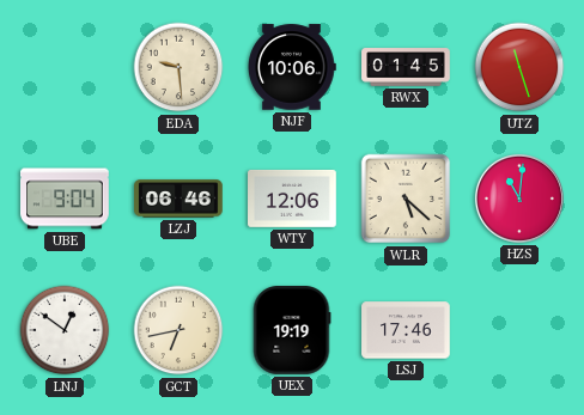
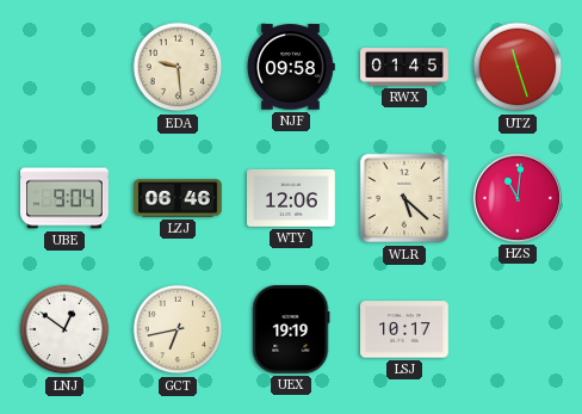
NJF: 10:06 -> 09:58 (291, 67)
LSJ: 17:46 -> 10:17 (404, 329)
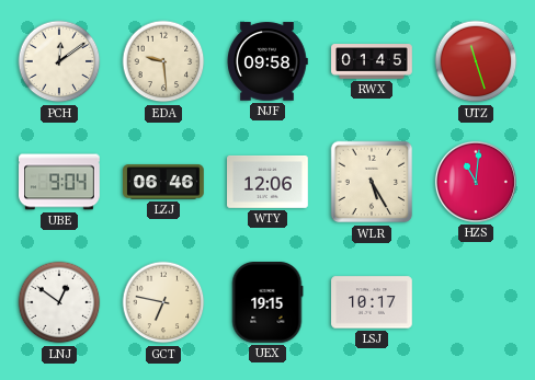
PCH: none -> 12:09 (59, 61)
WLR: 5:22 -> 5:25 (372, 182)
GCT: 6:43 -> 6:47 (163, 302)
UEX: 19:19 -> 19:15 (267, 303)
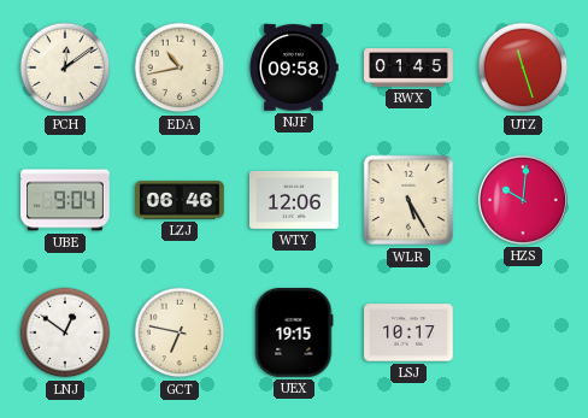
EDA: 9:29 -> 10:43 (180, 67)
HZS: 11:01 -> 10:01 (523, 200)
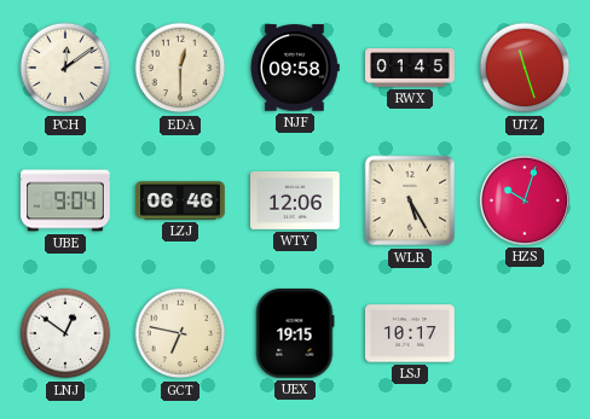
EDA: 10:43 -> 12:30 (180, 68)
HZS: 10:01 -> 10:03 (525, 200)
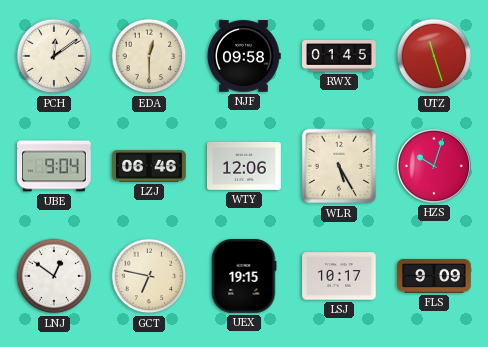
FLS: none -> 9:09 (434, 276)
